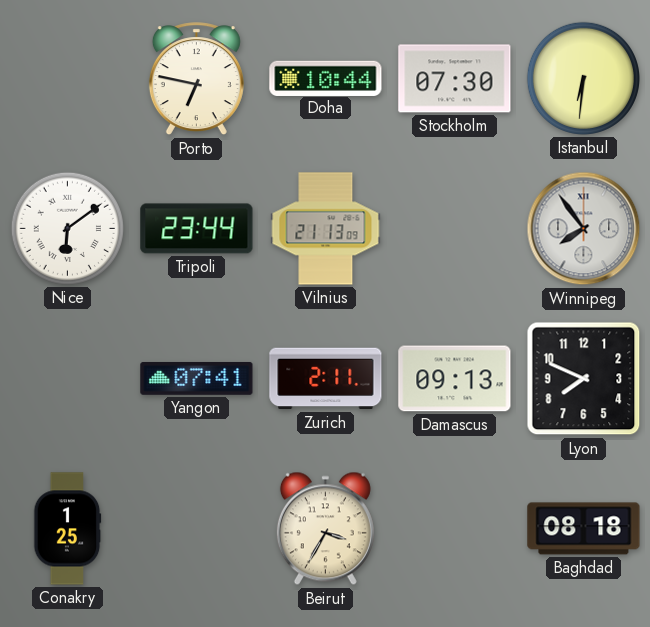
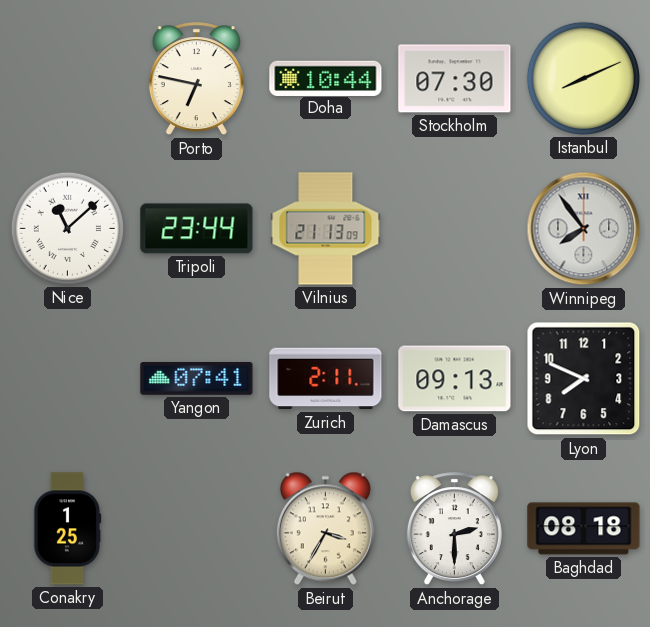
Istanbul: 6:31 -> 8:11 (583, 78)
Nice: 6:09 -> 11:08 (67, 228)
Anchorage: none -> 2:30 (454, 529)
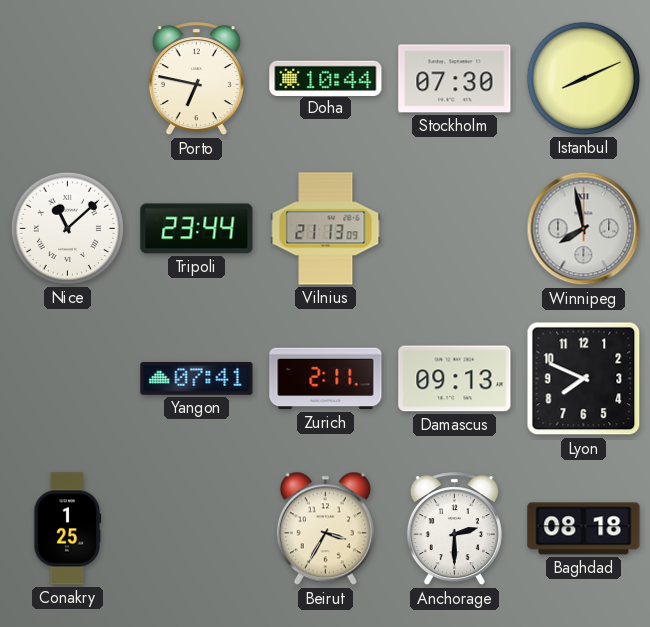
Winnipeg: 7:54 -> 7:58 (584, 229)
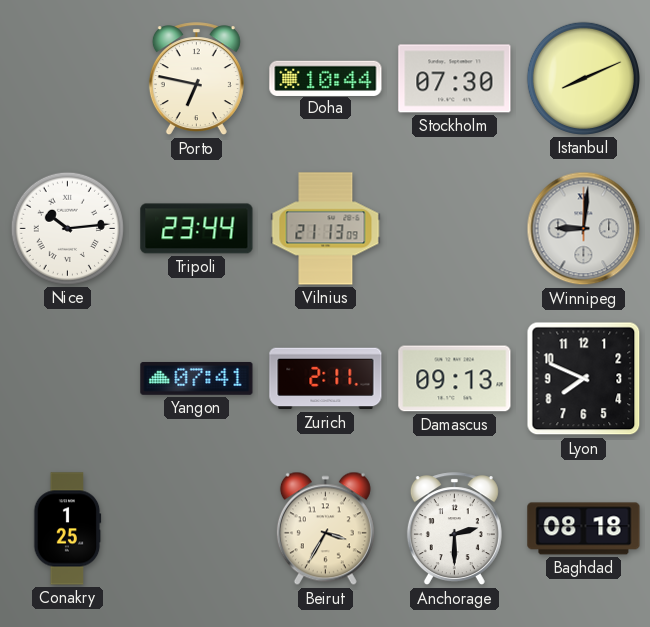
Nice: 11:08 -> 10:14 (67, 228)
Winnipeg: 7:58 -> 9:01 (584, 229)
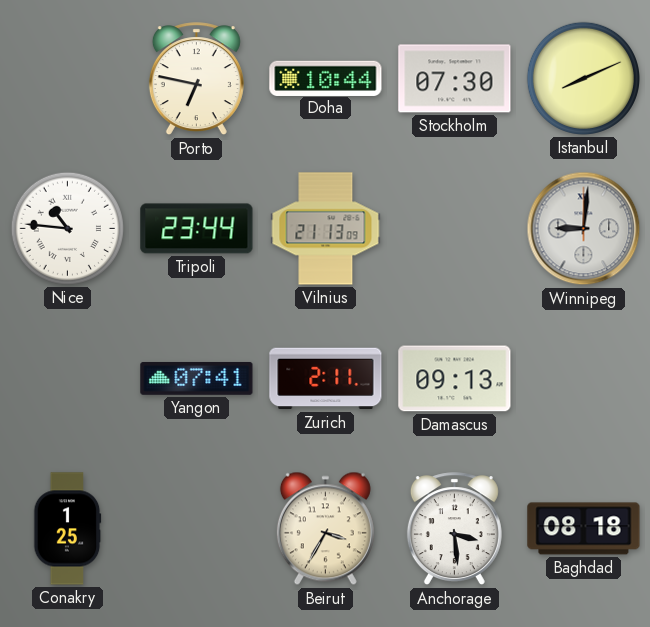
Nice: 10:14 -> 10:46 (67, 228)
Lyon: 7:49 -> none (584, 379)
Anchorage: 2:30 -> 3:29 (454, 529)
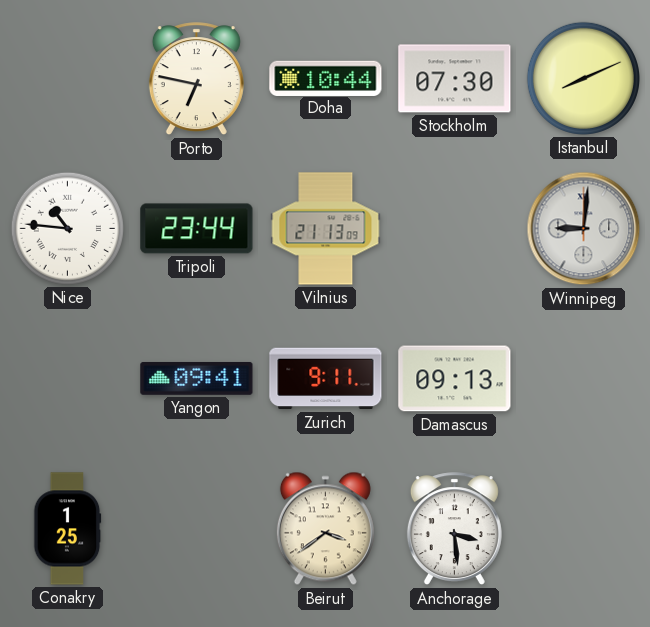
Yangon: 07:41 -> 09:41 (197, 379)
Zurich: 2:11 -> 9:11 (326, 379)
Beirut: 3:35 -> 3:39 (325, 529)
Baghdad: 08:18 -> none (584, 529)
